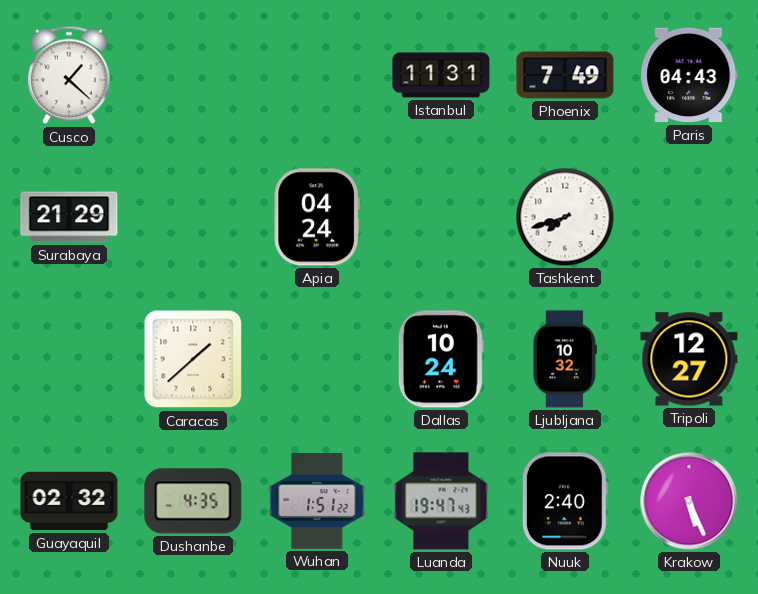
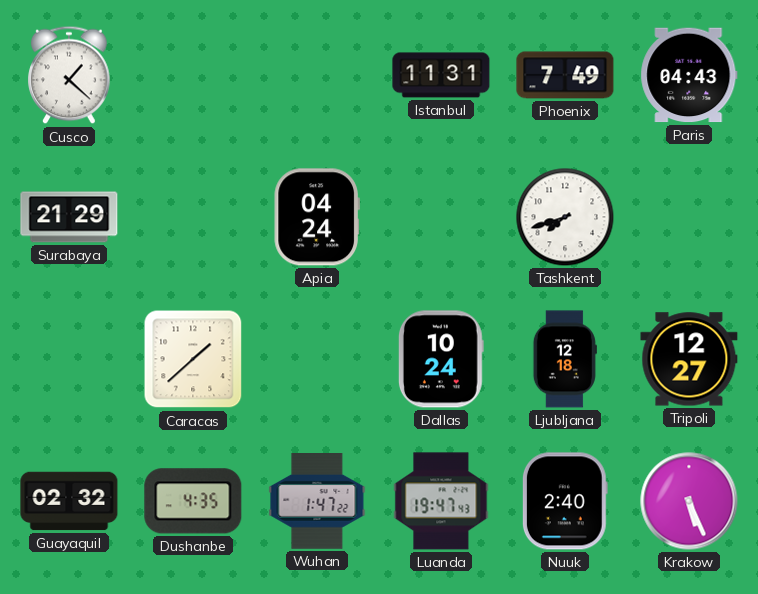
Ljubljana: 10:32 -> 12:18 (565, 359)
Wuhan: 1:51 -> 1:47 (317, 502)
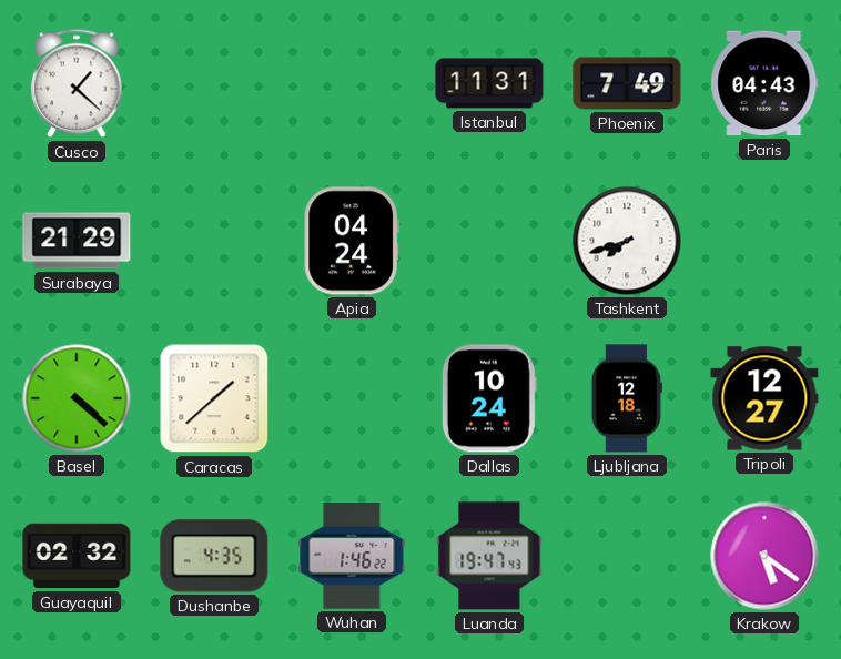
Basel: none -> 4:22 (77, 398)
Wuhan: 1:47 -> 1:46 (352, 557)
Nuuk: 2:40 -> none (565, 501)
Krakow: 5:26 -> 5:21 (764, 556)
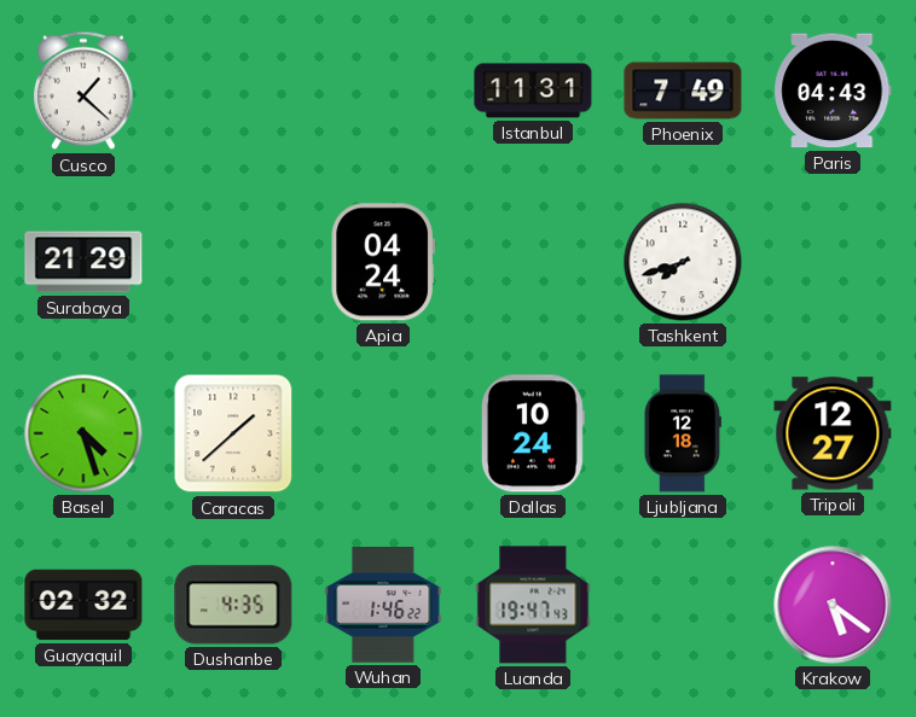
Basel: 4:22 -> 4:27 (83, 433)
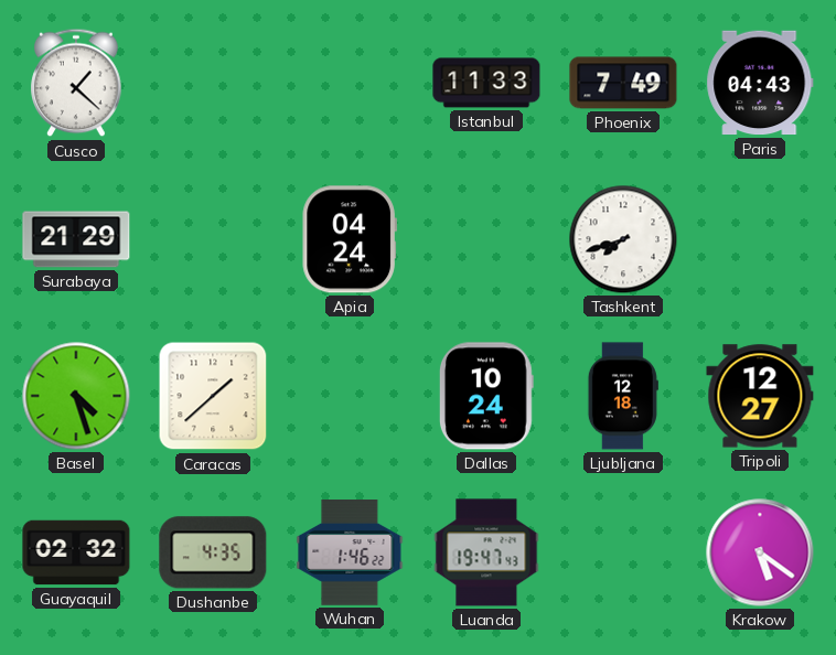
Istanbul: 11:31 -> 11:33 (486, 83)
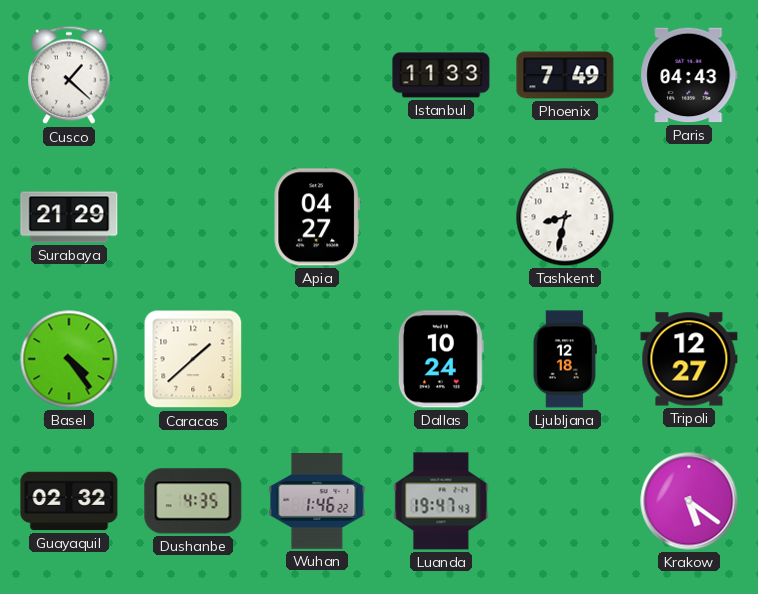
Apia: 04:24 -> 04:27 (317, 217)
Tashkent: 7:42 -> 8:32 (565, 217)
Basel: 4:27 -> 4:24 (69, 359)
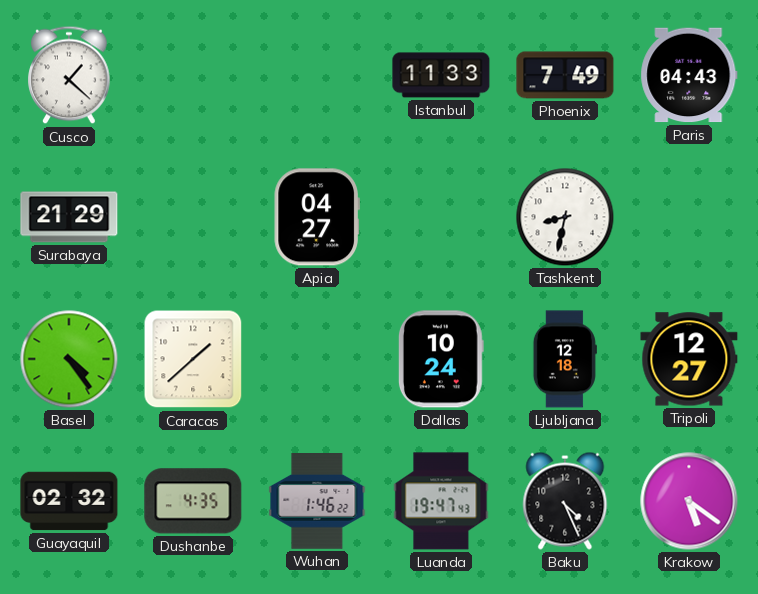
Baku: none -> 4:26 (565, 501)
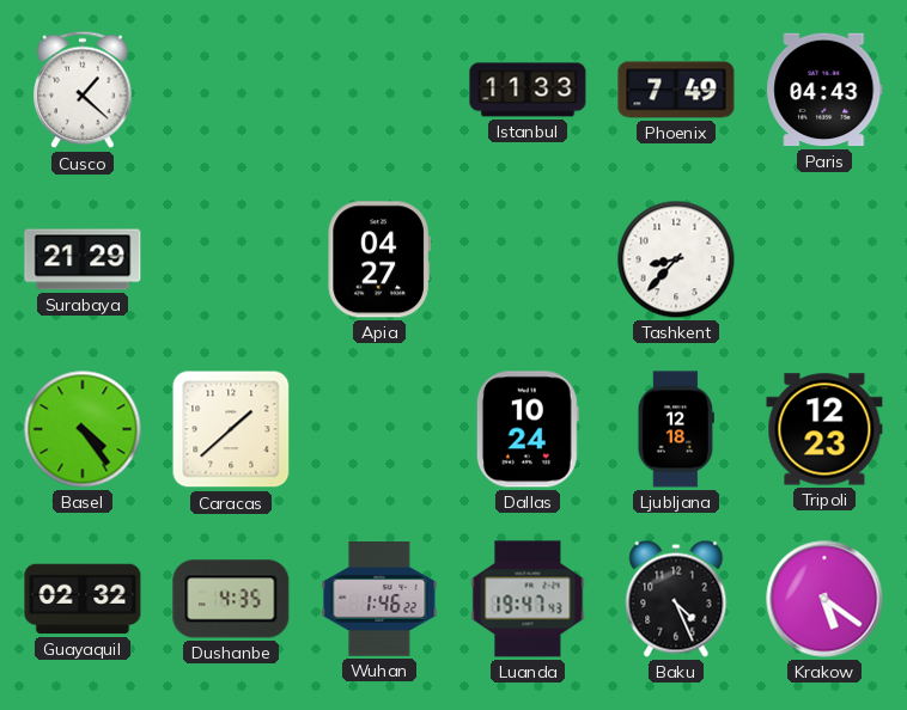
Tashkent: 8:32 -> 8:37 (676, 259)
Tripoli: 12:27 -> 12:23 (824, 429)
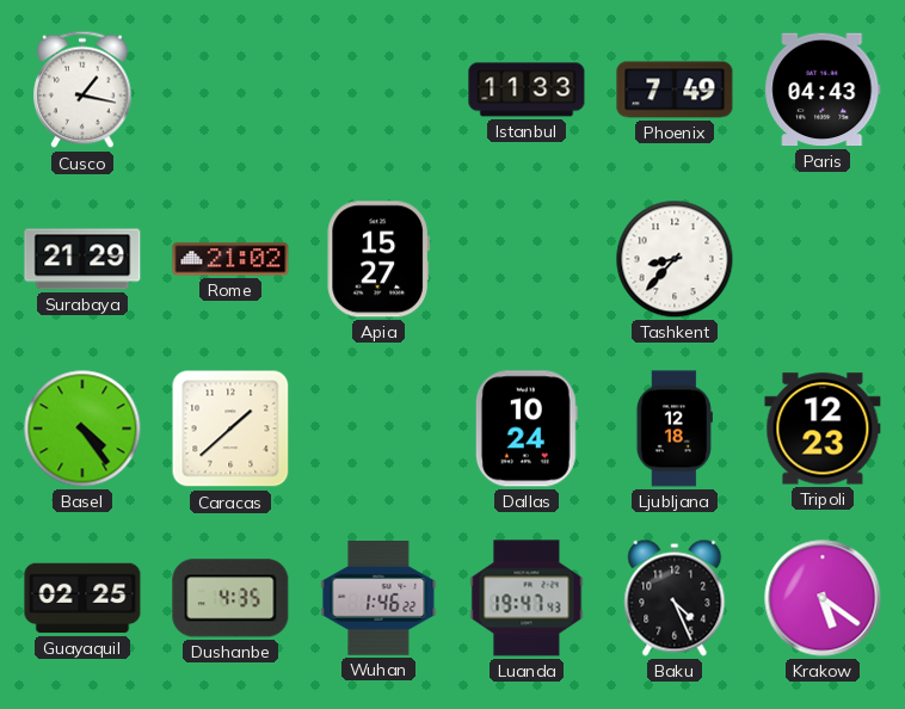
Cusco: 1:22 -> 1:17 (82, 90)
Rome: none -> 21:02 (230, 259)
Apia: 04:27 -> 15:27 (378, 259)
Guayaquil: 02:32 -> 02:25 (82, 598)
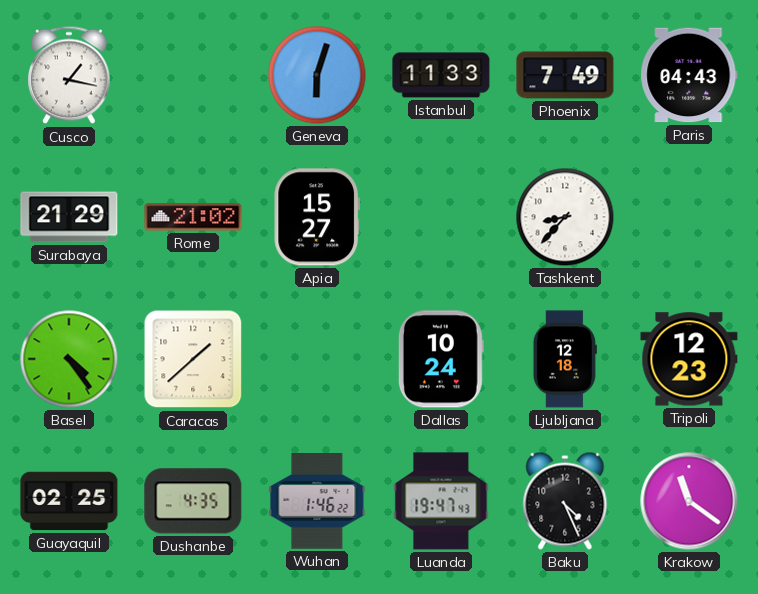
Geneva: none -> 6:03 (317, 75)
Krakow: 5:21 -> 11:21 (689, 501)
